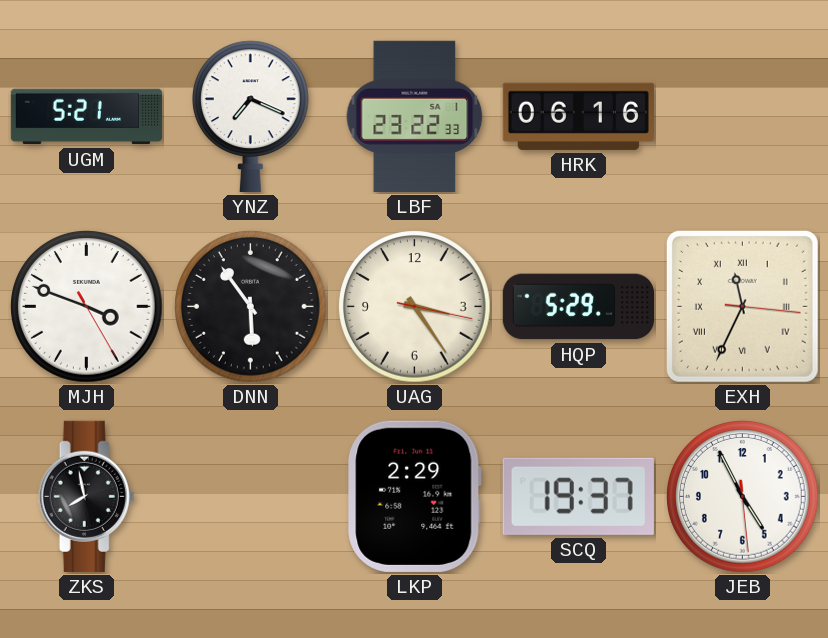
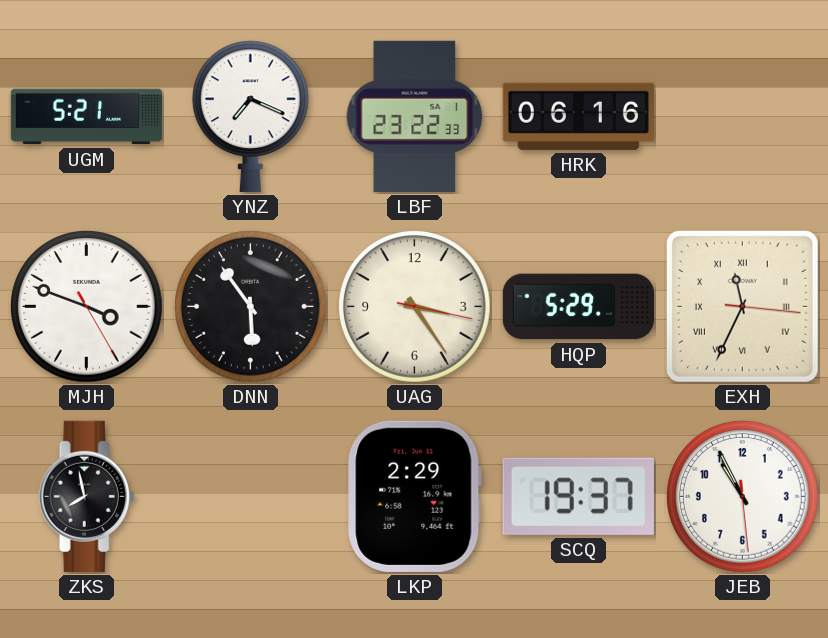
JEB: 4:55 -> 10:55 (743, 497)
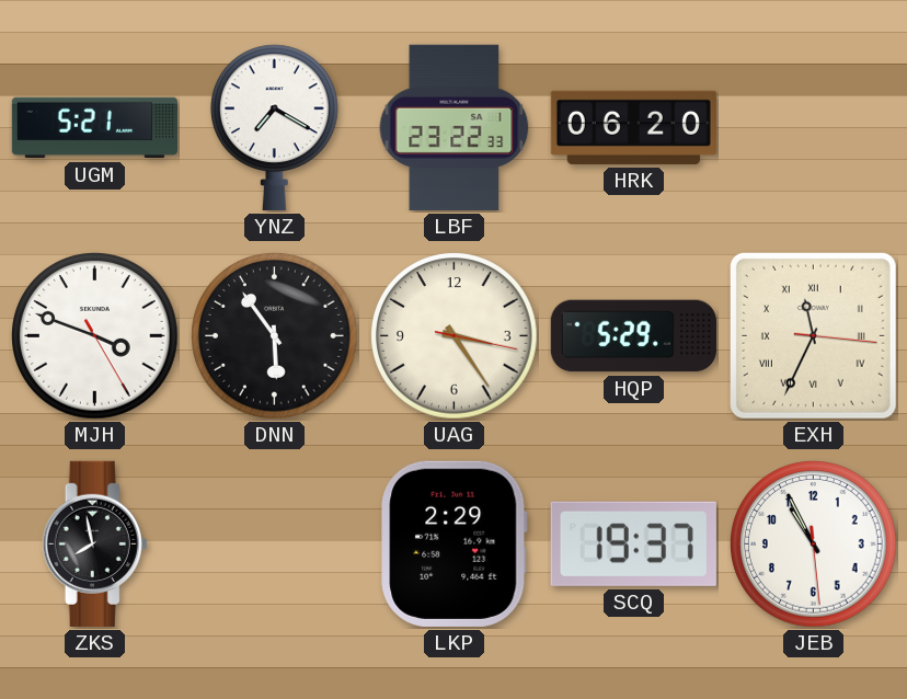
YNZ: 7:19 -> 7:20 (274, 127)
HRK: 06:16 -> 06:20 (633, 127)
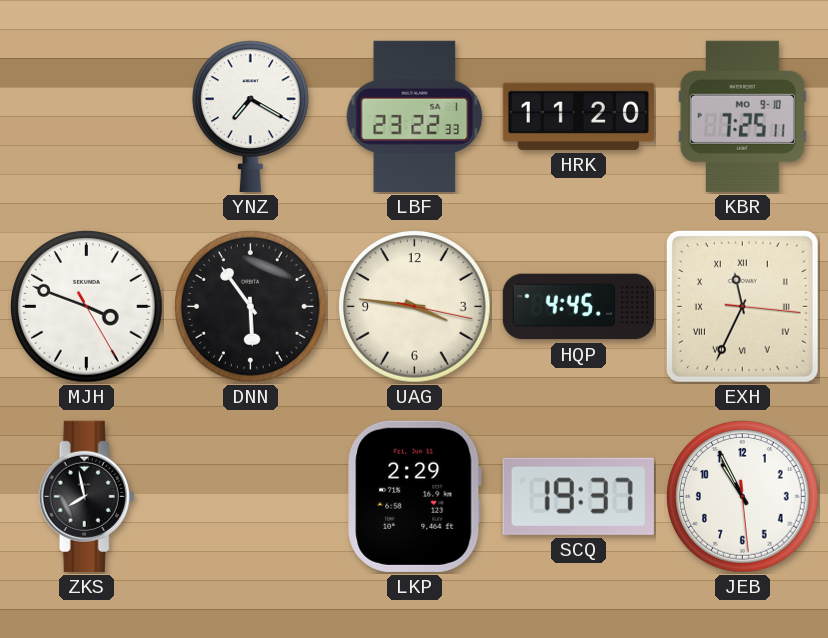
UGM: 5:21 -> none (94, 128)
HRK: 06:20 -> 11:20 (578, 116)
KBR: none -> 7:25 (742, 116)
UAG: 3:24 -> 3:46 (415, 307)
HQP: 5:29 -> 4:45 (578, 307)
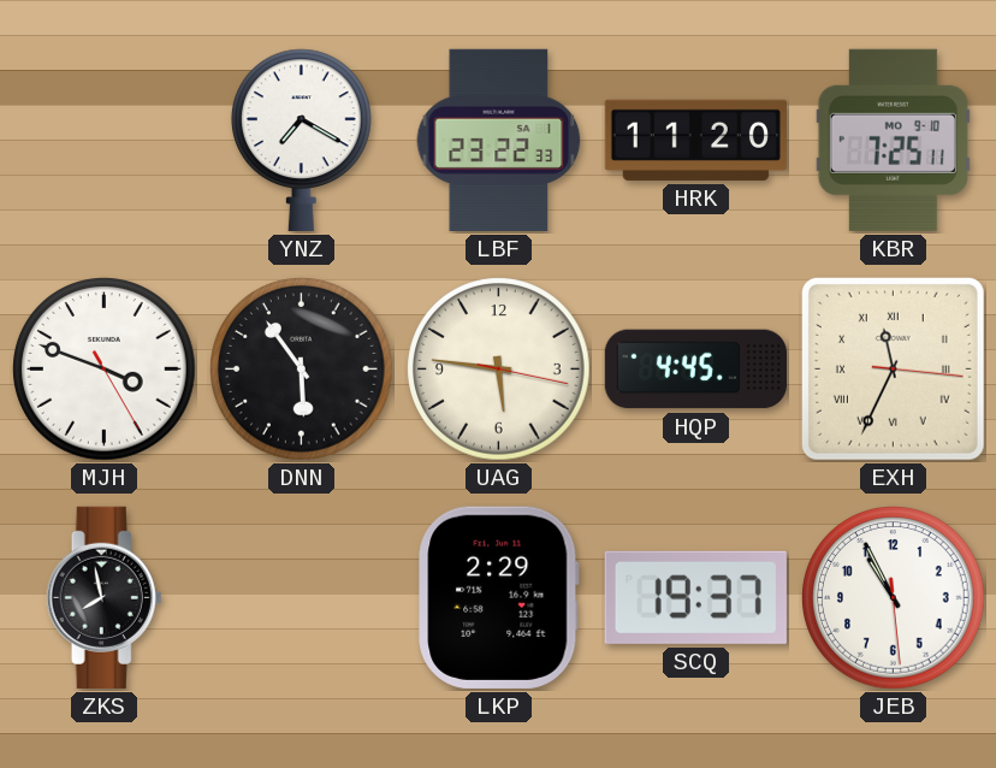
UAG: 3:46 -> 5:46 (499, 370)
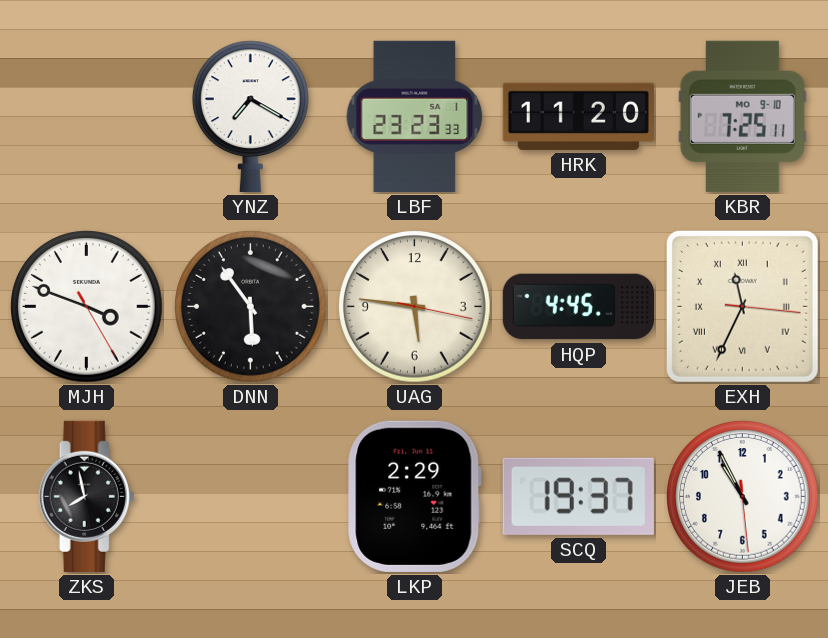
LBF: 23:22 -> 23:23 (415, 116)
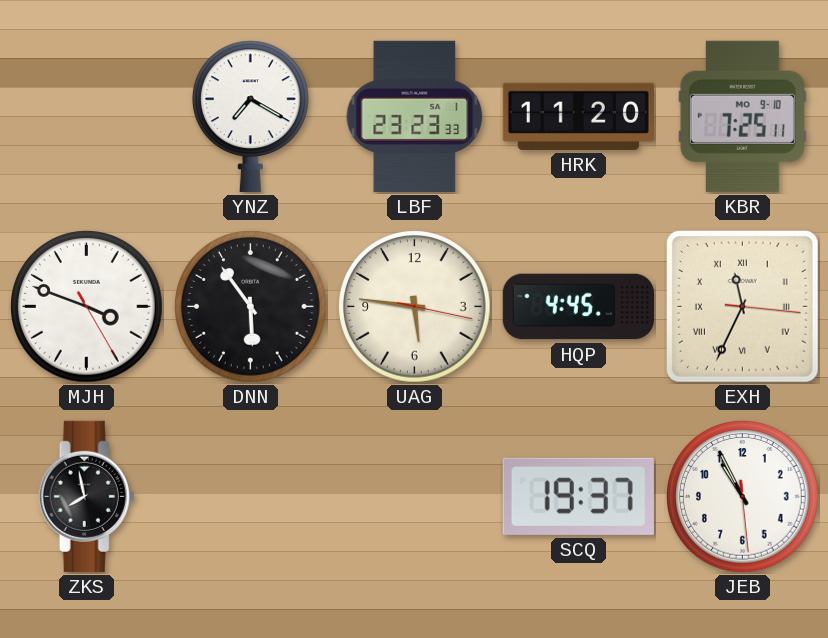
LKP: 2:29 -> none (415, 496)
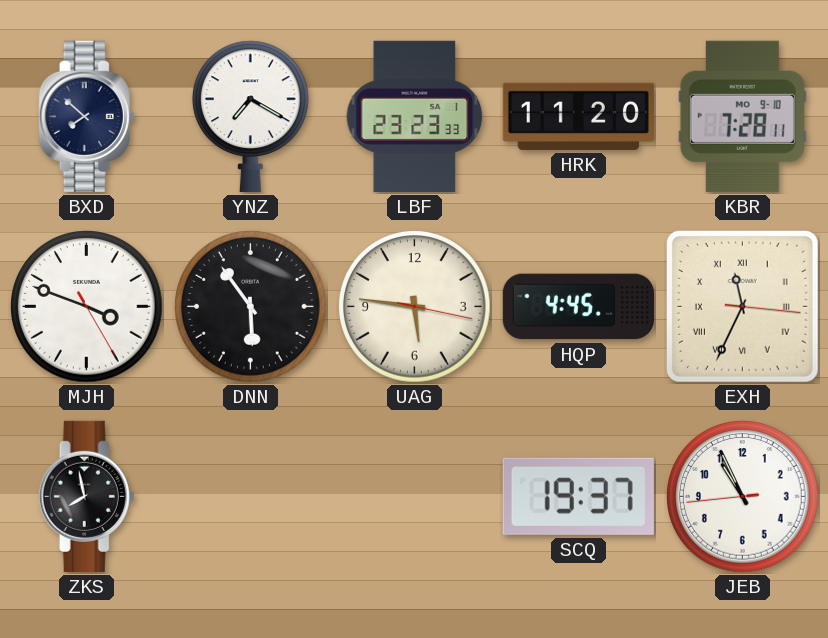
BXD: none -> 7:52 (87, 116)
KBR: 7:25 -> 7:28 (742, 116)
JEB: 10:55:29 -> 10:55:44 (743, 497)
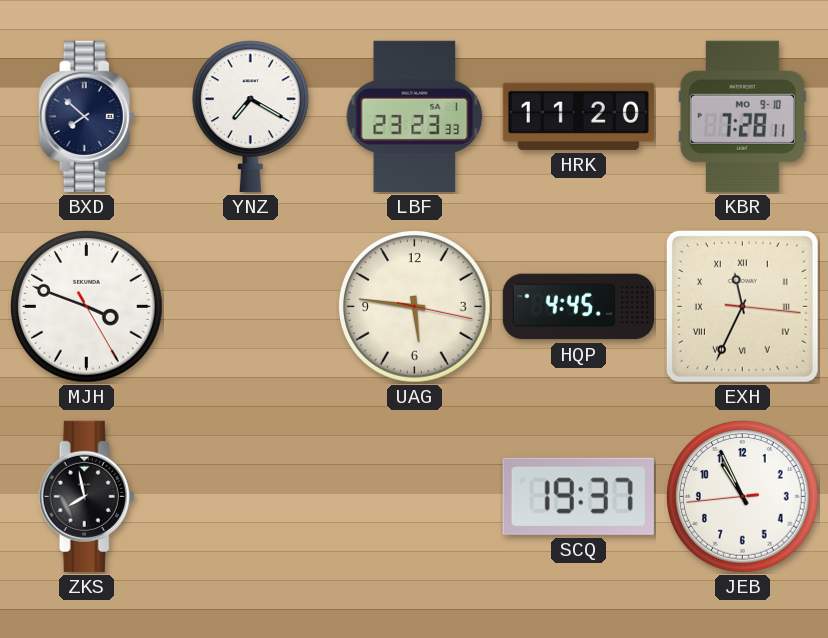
DNN: 5:54 -> none (251, 307)
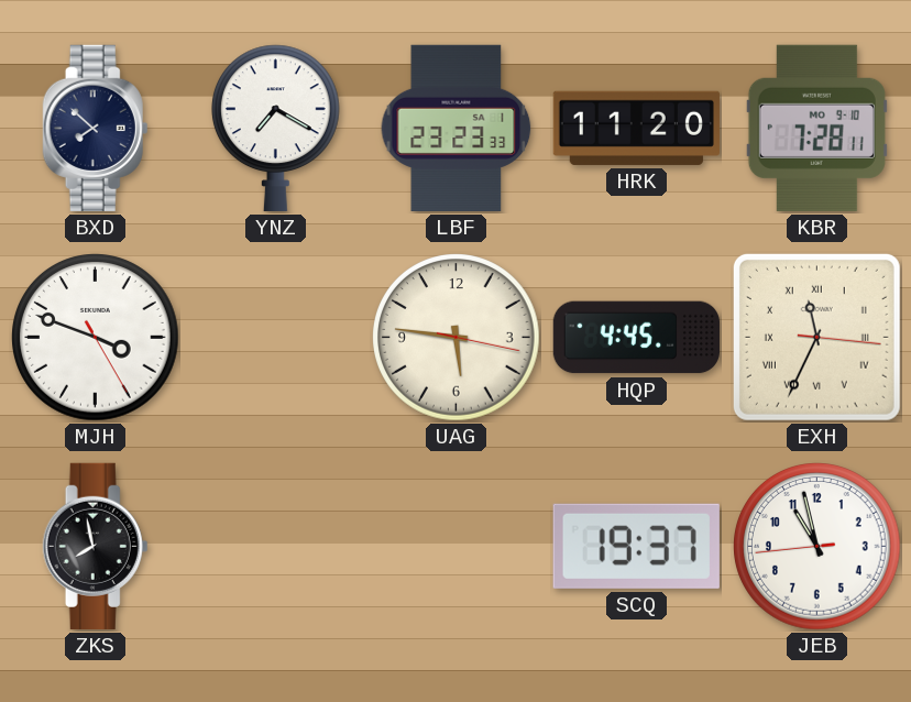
JEB: 10:55 -> 10:57 (817, 547)
